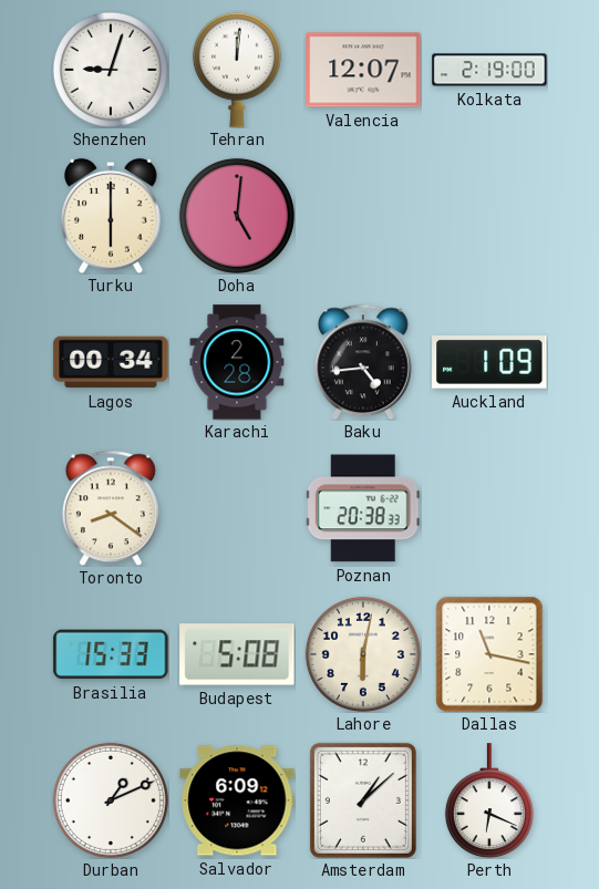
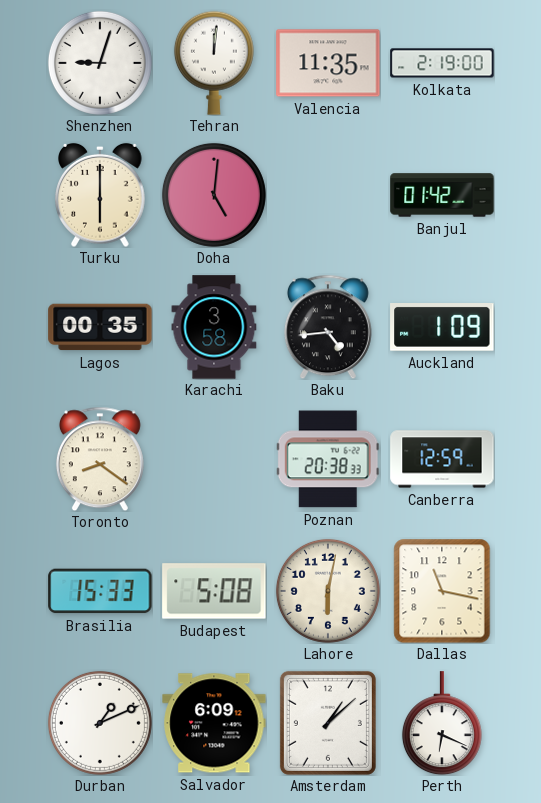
Valencia: 12:07 -> 11:35 (328, 63)
Banjul: none -> 01:42 (442, 195)
Lagos: 00:34 -> 00:35 (100, 327)
Karachi: 2:28 -> 3:58 (214, 327)
Canberra: none -> 12:59 (442, 459)
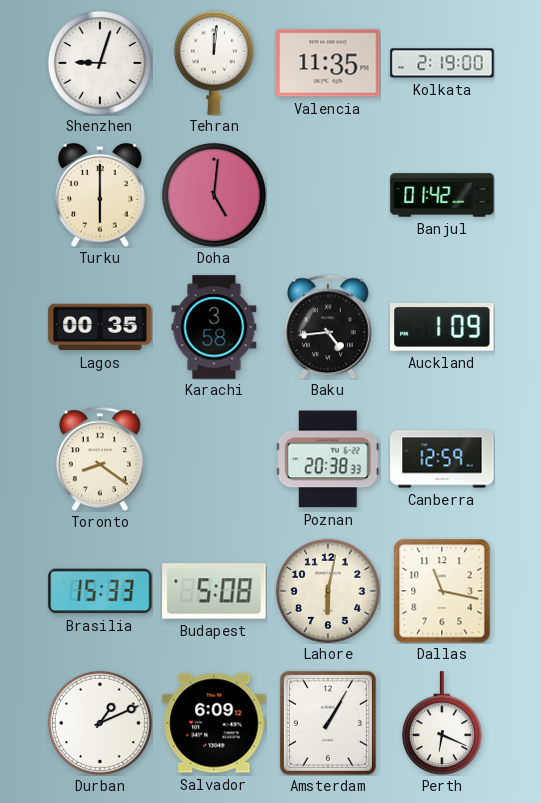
Amsterdam: 1:08 -> 1:05 (328, 723)
